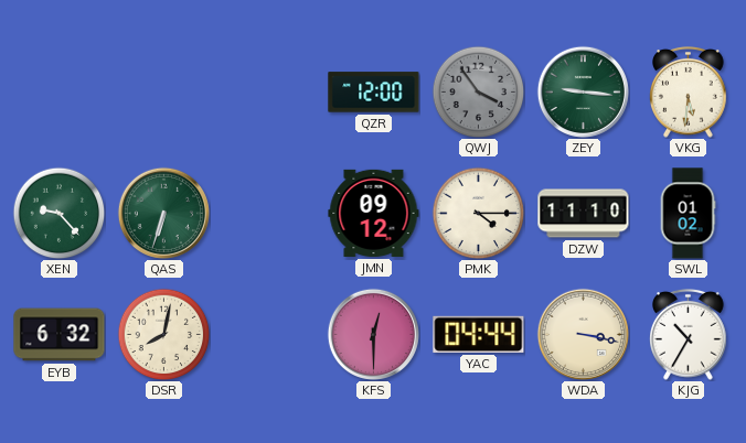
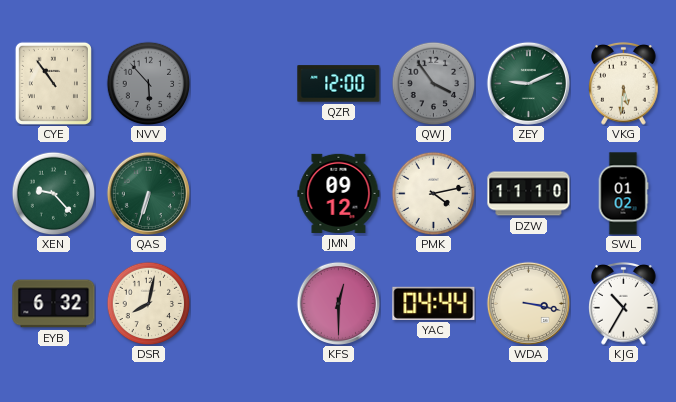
CYE: none -> 10:54 (53, 83)
NVV: none -> 5:53 (148, 83)
ZEY: 9:16 -> 9:11 (528, 83)
PMK: 4:15 -> 4:13 (433, 193)
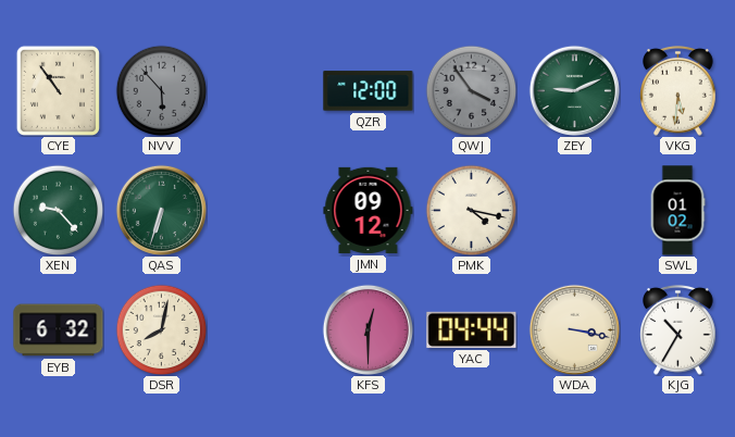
PMK: 4:13 -> 4:17 (471, 210)
DZW: 11:10 -> none (529, 194)
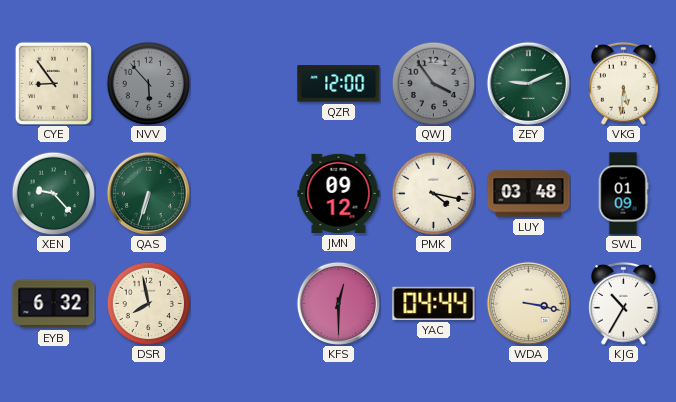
CYE: 10:54 -> 8:54 (53, 83)
LUY: none -> 03:48 (529, 194)
SWL: 01:02 -> 01:09 (623, 194)
DSR: 8:02 -> 7:58 (148, 303)
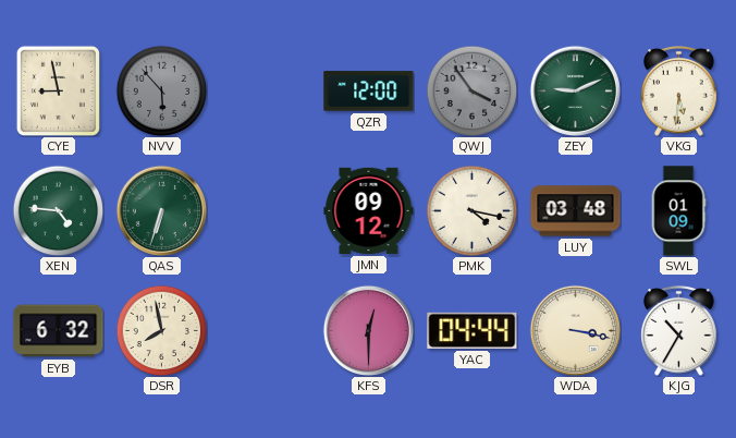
CYE: 8:54 -> 8:58 (58, 90)
XEN: 9:23 -> 4:46 (58, 210)
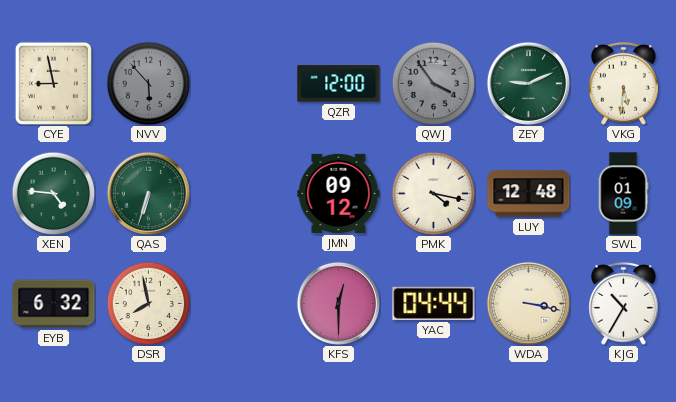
LUY: 03:48 -> 12:48 (529, 194)
